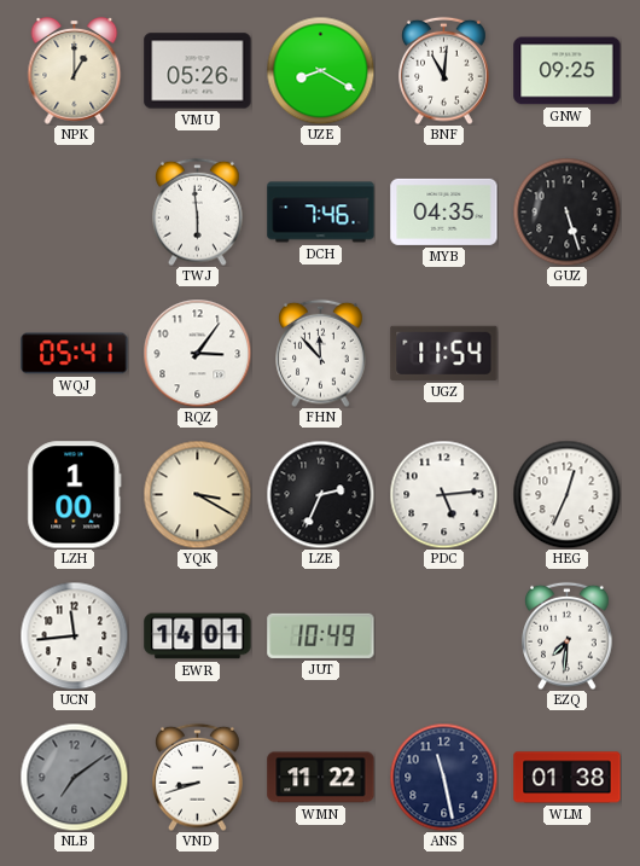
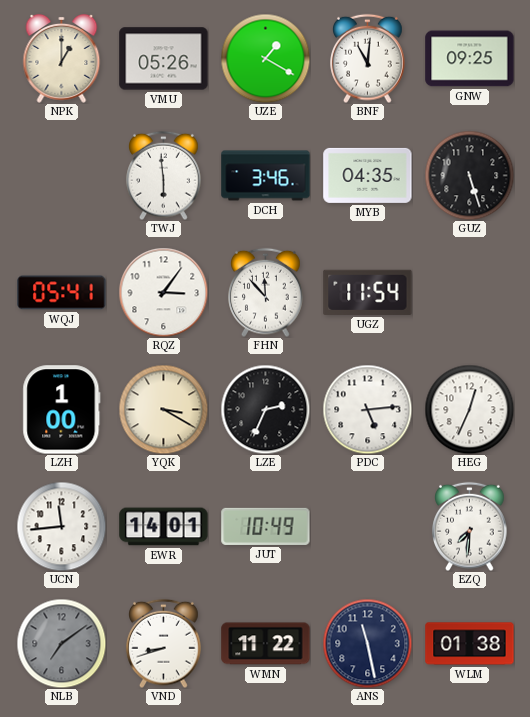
UZE: 8:20 -> 1:20 (265, 58)
DCH: 7:46 -> 3:46 (266, 176)
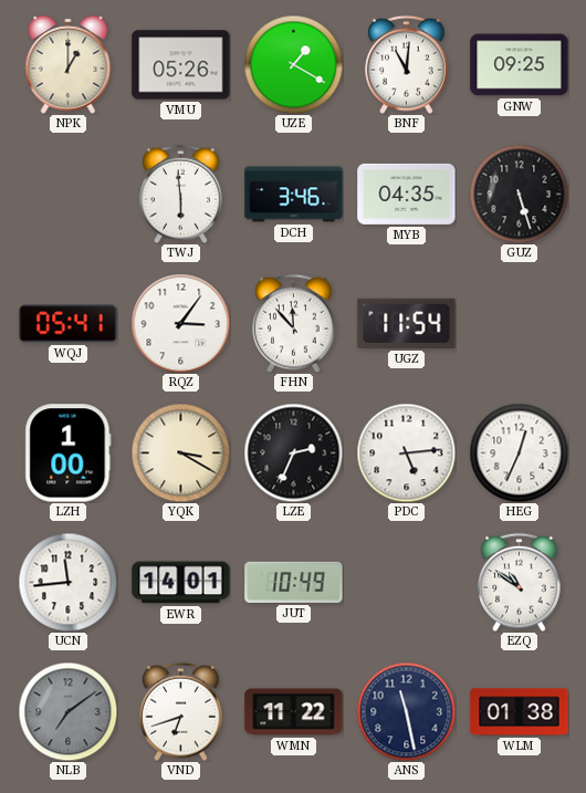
EZQ: 7:31 -> 10:51 (520, 582)
VND: 8:42 -> 6:42 (181, 711)
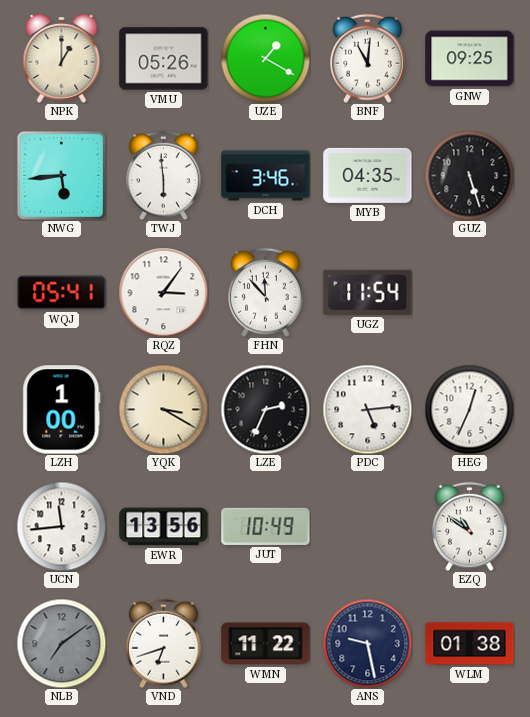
NWG: none -> 5:44 (61, 175)
EWR: 14:01 -> 13:56 (164, 527)
ANS: 11:28 -> 9:28 (367, 643)
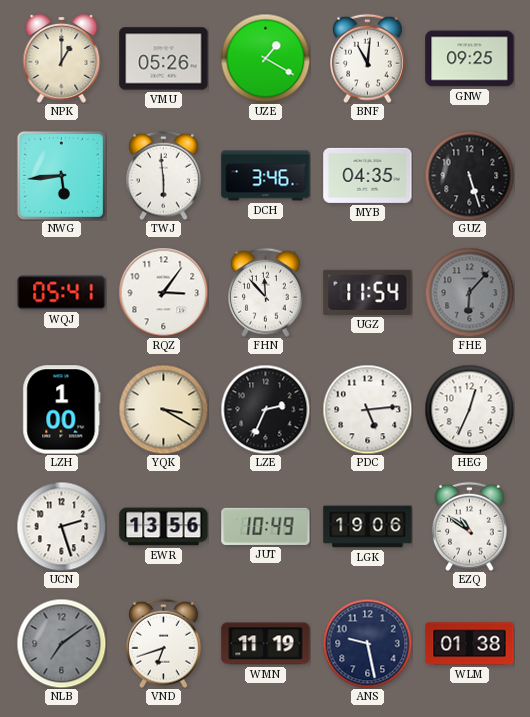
FHE: none -> 6:07 (469, 292)
UCN: 11:44 -> 2:27 (61, 526)
LGK: none -> 19:06 (368, 527)
WMN: 11:22 -> 11:19 (266, 644)
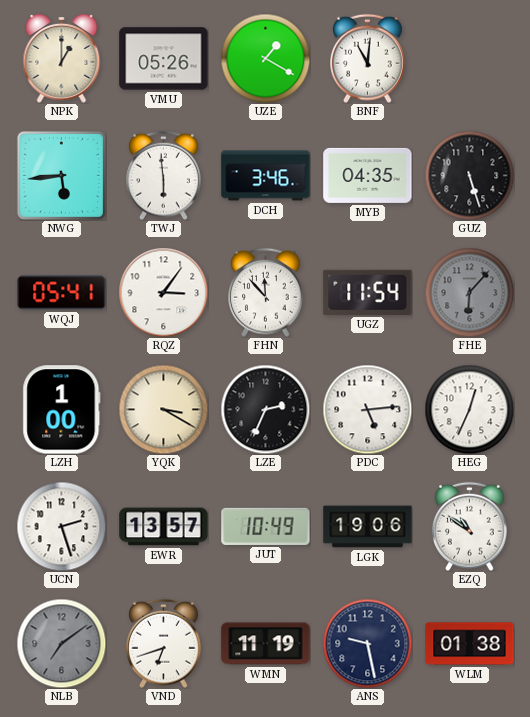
GNW: 09:25 -> none (470, 59)
EWR: 13:56 -> 13:57 (164, 527)
